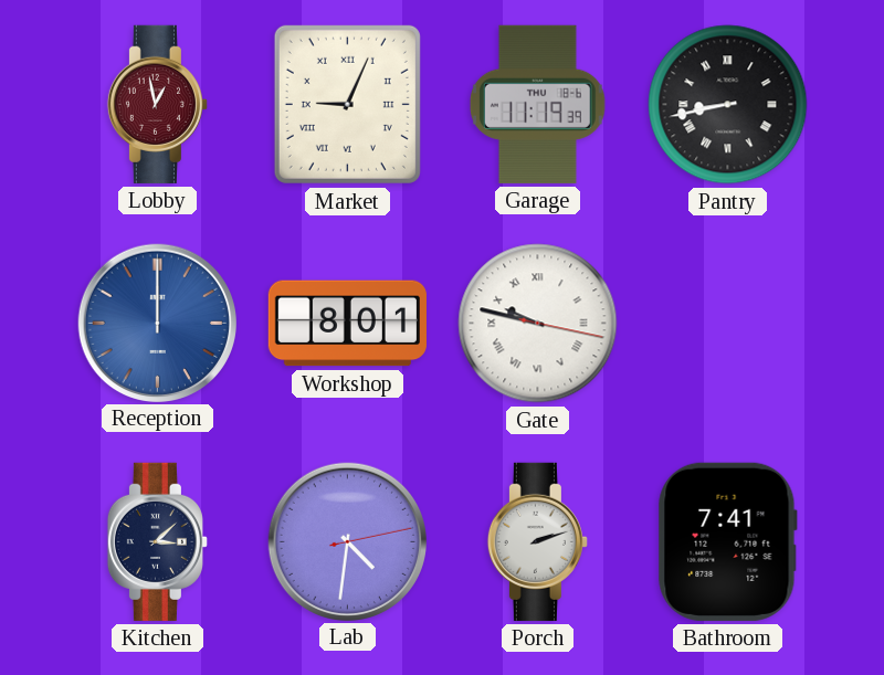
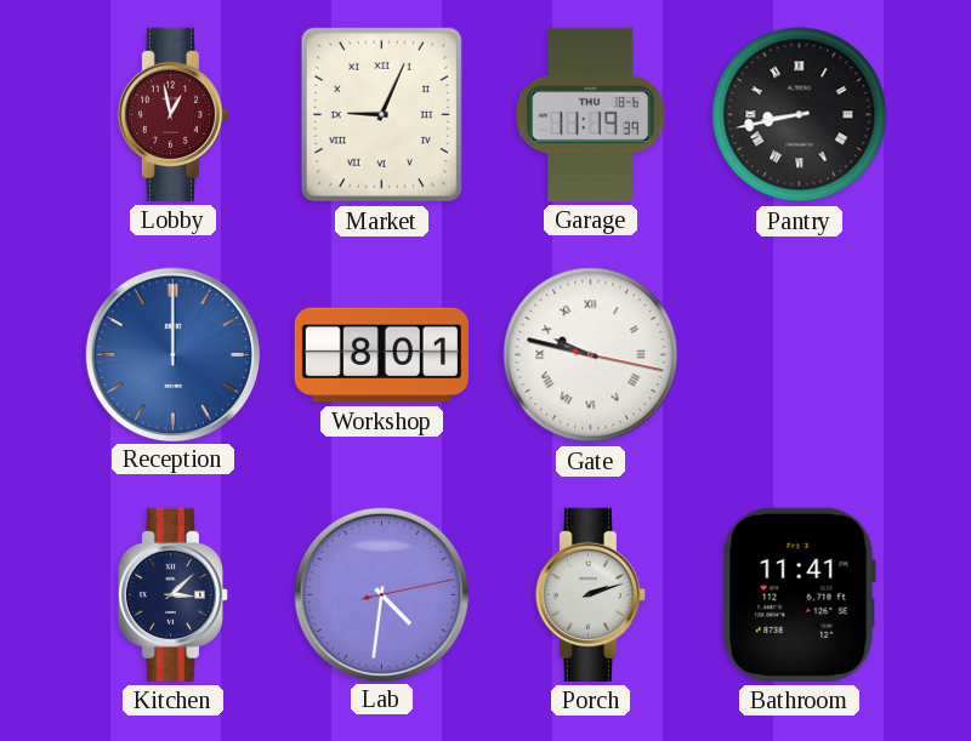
Bathroom: 7:41 -> 11:41 (799, 594)
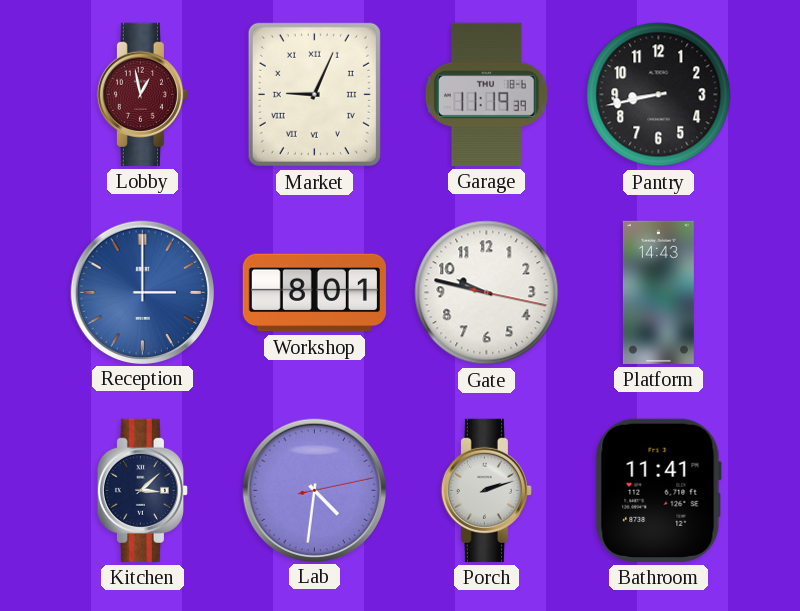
Pantry numerals: Roman -> Arabic (659, 95)
Reception: 12:00 -> 3:00 (142, 292)
Gate numerals: Roman -> Arabic (487, 293)
Platform: none -> 14:43 (658, 292)
